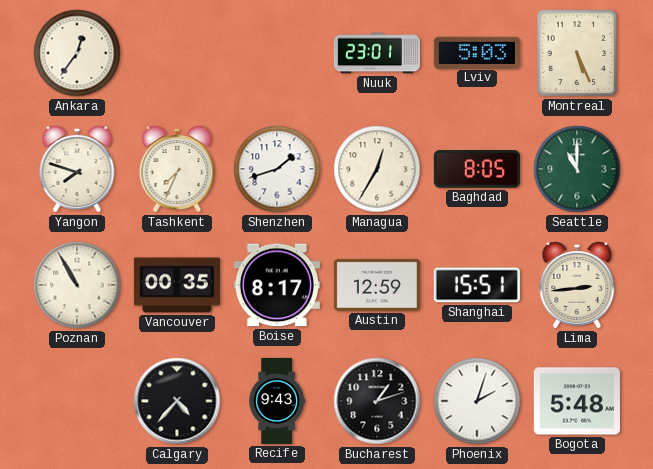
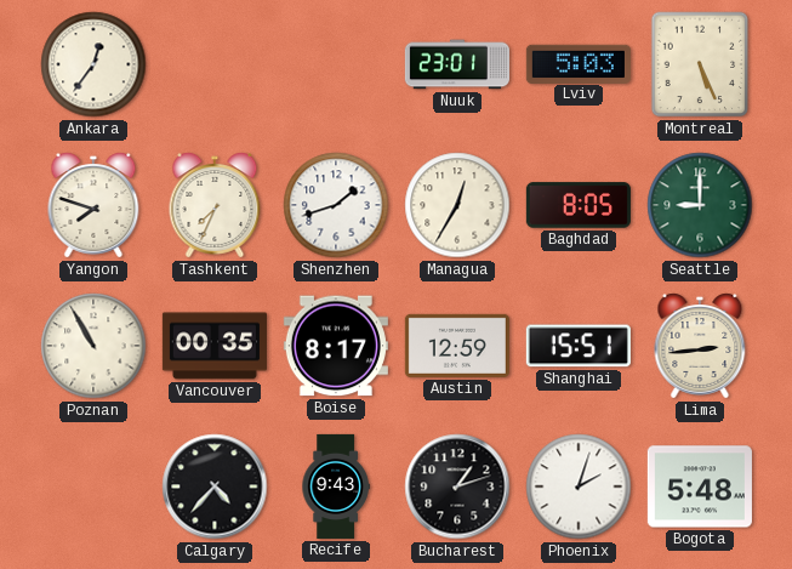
Seattle: 11:00 -> 9:00 (700, 205)
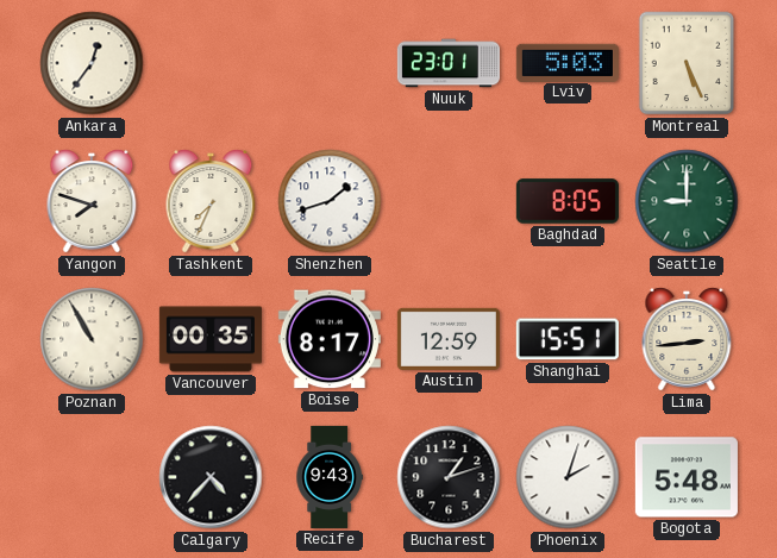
Managua: 12:35 -> none (457, 205)
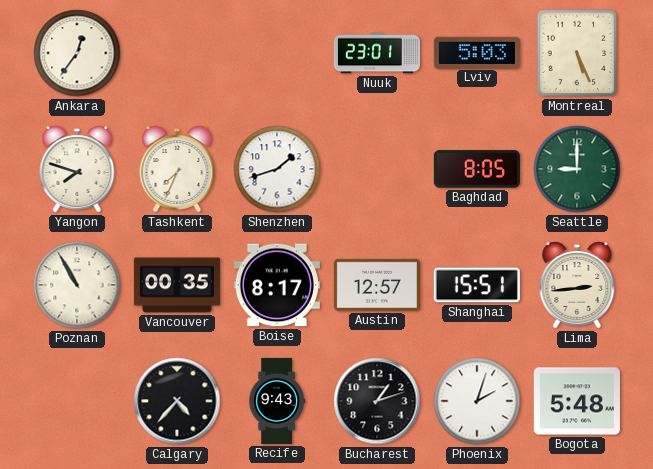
Austin: 12:59 -> 12:57 (377, 285)
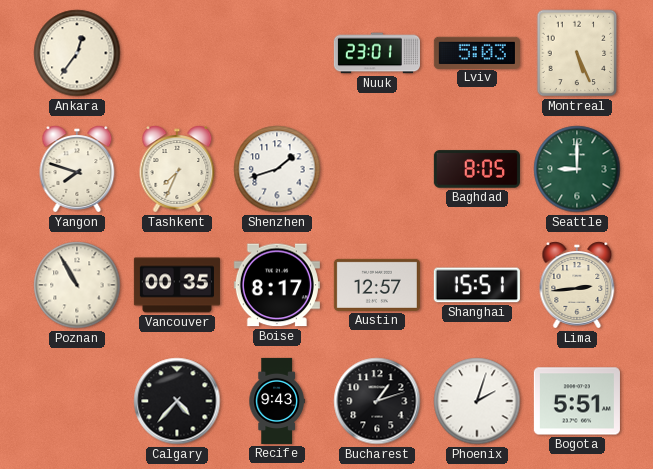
Bogota: 5:48 -> 5:51 (577, 401)
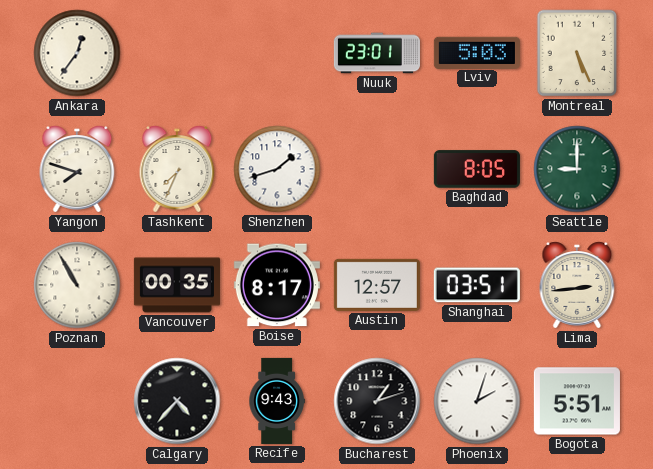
Shanghai: 15:51 -> 03:51 (477, 285)
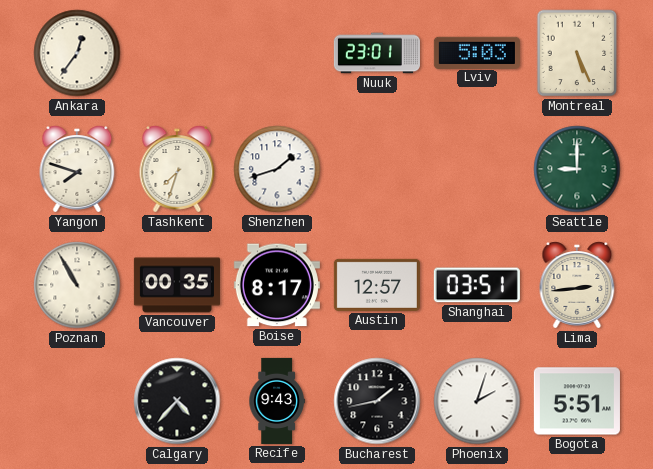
Tashkent: 7:34 -> 7:33 (177, 169)
Baghdad: 8:05 -> none (477, 169)
Bucharest: 1:12 -> 1:43 (377, 401)
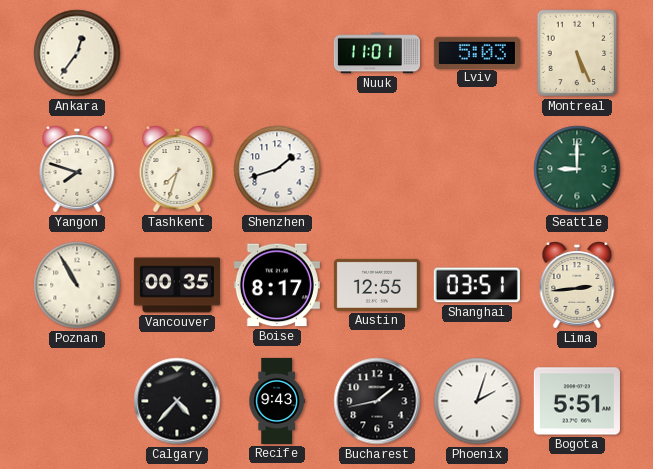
Nuuk: 23:01 -> 11:01 (377, 53)
Austin: 12:57 -> 12:55 (377, 285)
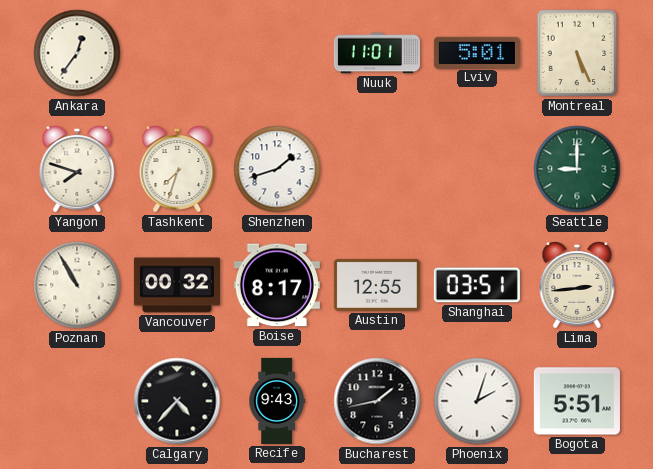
Lviv: 5:03 -> 5:01 (477, 52)
Vancouver: 00:35 -> 00:32 (177, 285)
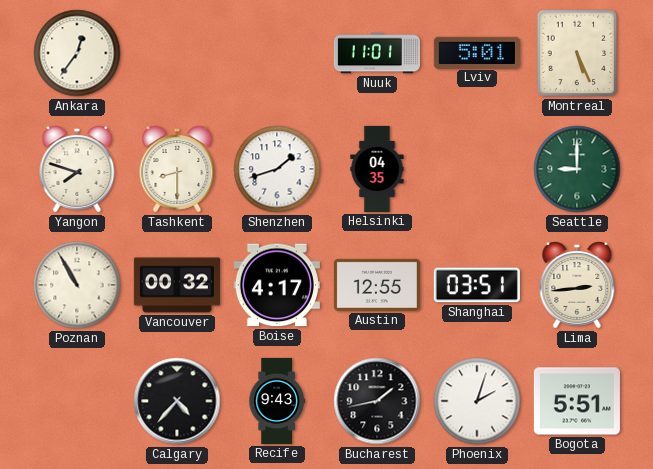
Tashkent: 7:33 -> 8:30 (177, 169)
Helsinki: none -> 04:35 (377, 169)
Boise: 8:17 -> 4:17 (277, 285)
